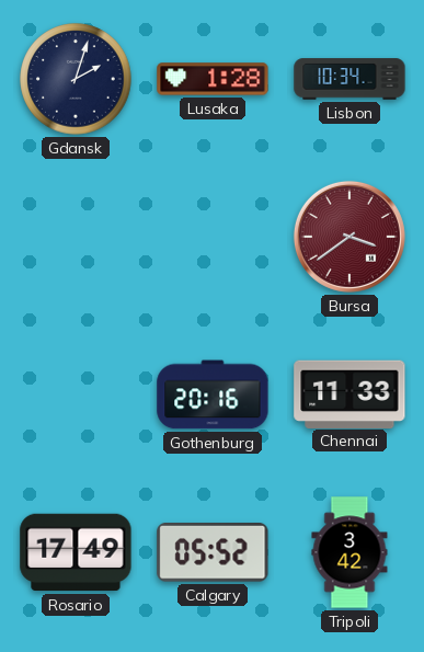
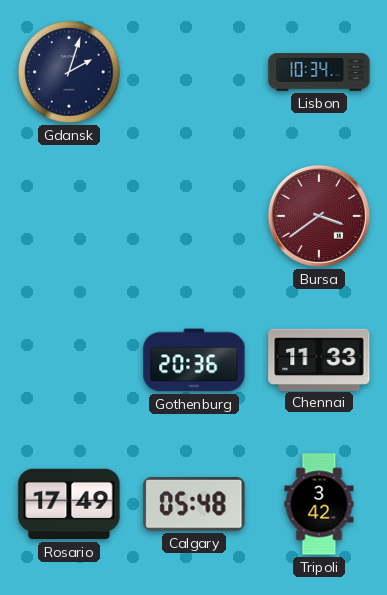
Lusaka: 1:28 -> none (213, 79)
Gothenburg: 20:16 -> 20:36 (194, 360)
Calgary: 05:52 -> 05:48 (194, 505)
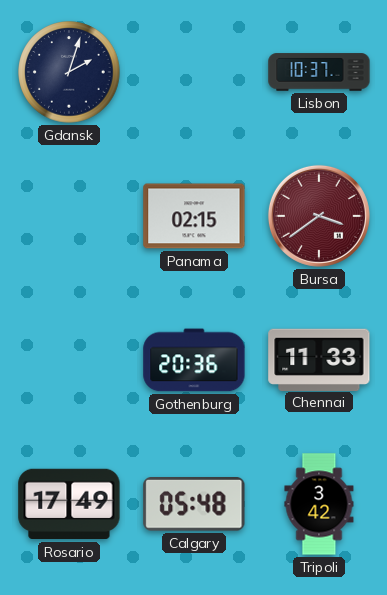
Lisbon: 10:34 -> 10:37 (319, 72)
Panama: none -> 02:15 (194, 216)
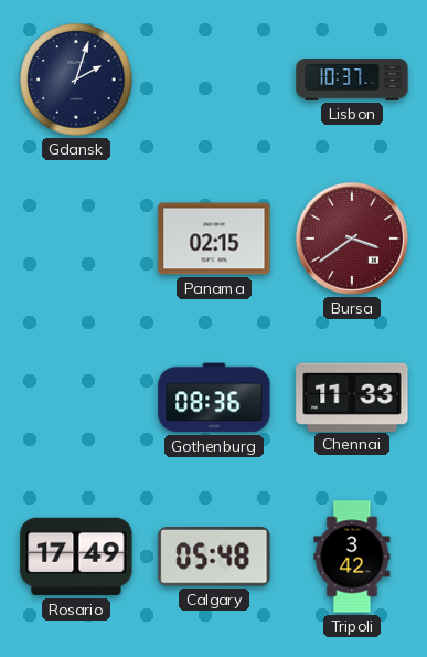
Gothenburg: 20:36 -> 08:36 (214, 398)
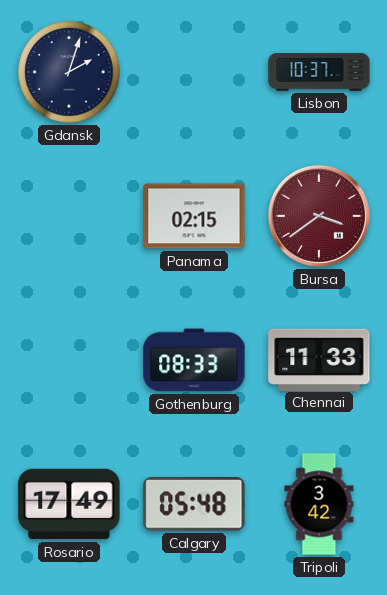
Gothenburg: 08:36 -> 08:33 (194, 360)
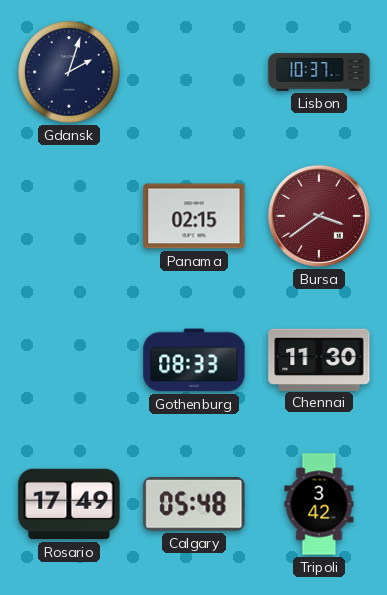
Chennai: 11:33 -> 11:30 (319, 359)
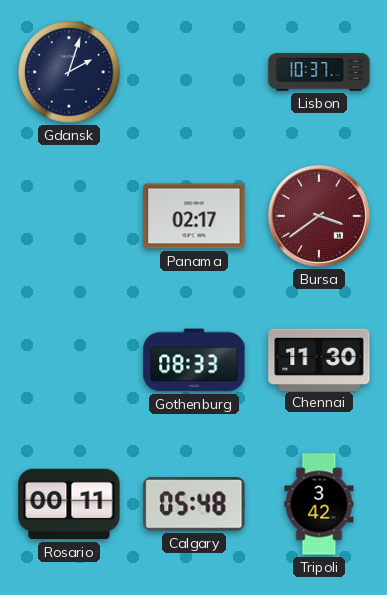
Panama: 02:15 -> 02:17 (194, 216)
Rosario: 17:49 -> 00:11 (69, 504)
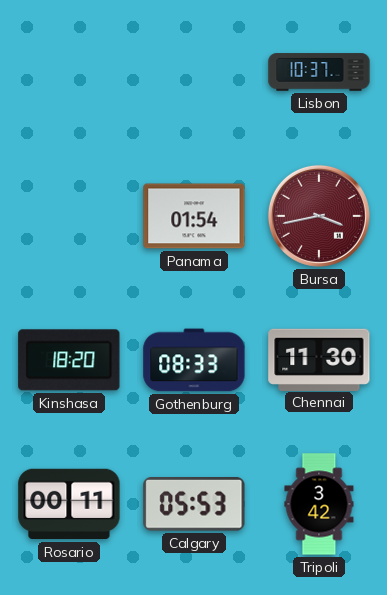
Gdansk: 2:03 -> none (69, 72)
Panama: 02:17 -> 01:54 (194, 216)
Bursa: 3:39 -> 3:43 (319, 216)
Kinshasa: none -> 18:20 (69, 360)
Calgary: 05:48 -> 05:53 (194, 505)
